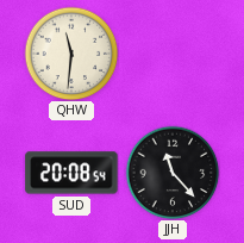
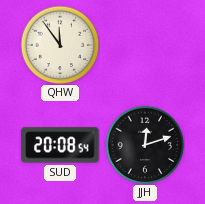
QHW: 11:31 -> 11:54 (60, 45)
JJH: 11:23 -> 12:12 (145, 145)
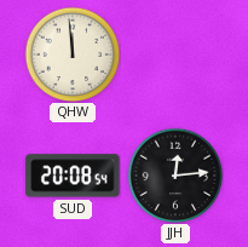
QHW: 11:54 -> 11:59 (73, 54)
JJH: 12:12 -> 12:14 (175, 176)
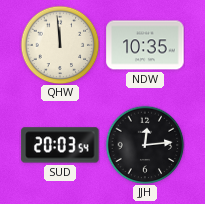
NDW: none -> 10:35 (145, 45)
SUD: 20:08 -> 20:03 (60, 145)
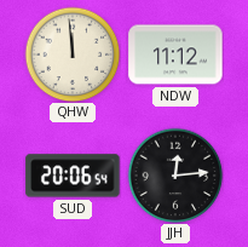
NDW: 10:35 -> 11:12 (175, 54)
SUD: 20:03 -> 20:06 (73, 176)
